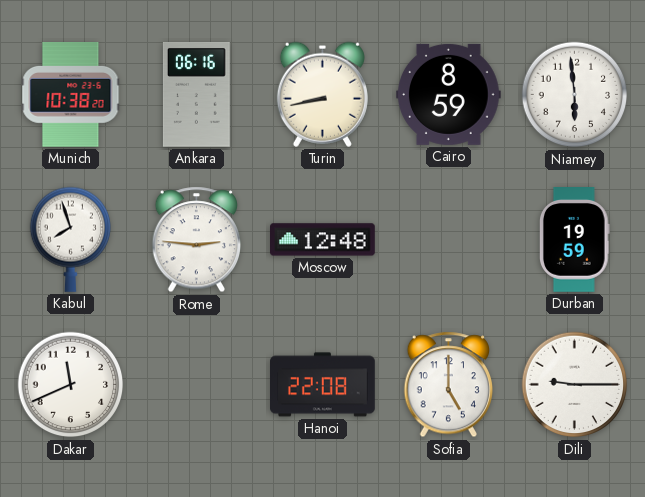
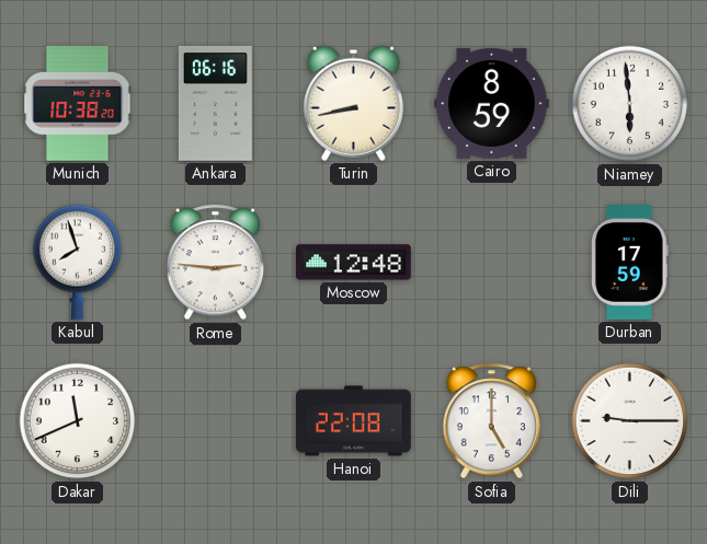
Durban: 19:59 -> 17:59 (630, 263)
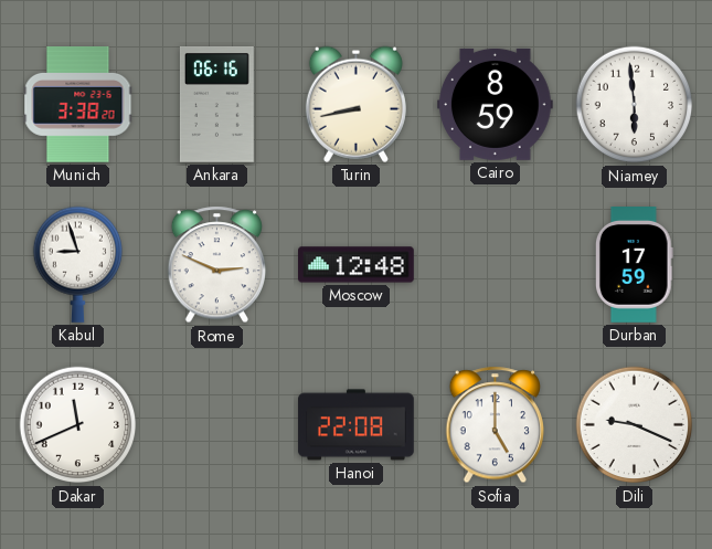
Munich: 10:38 -> 3:38 (78, 105)
Kabul: 7:57 -> 8:57 (77, 264)
Rome: 2:46 -> 2:49 (217, 265)
Dili: 9:15 -> 9:19 (635, 425)
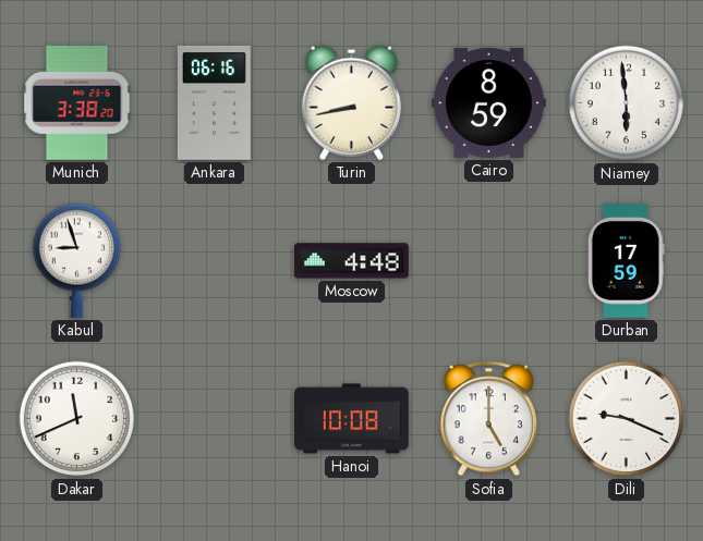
Rome: 2:49 -> none (217, 265)
Moscow: 12:48 -> 4:48 (352, 261)
Hanoi: 22:08 -> 10:08 (352, 419)
